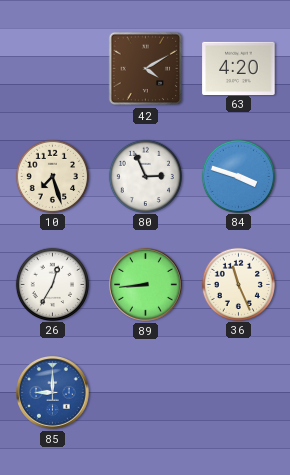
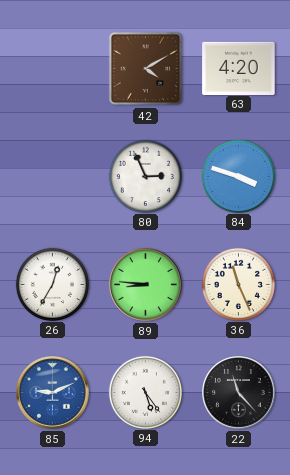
10: 7:27 -> none (52, 176)
89: 8:44 -> 8:46 (146, 285)
85: 9:00 -> 9:11 (53, 393)
94: none -> 5:24 (145, 392)
22: none -> 11:23 (239, 393)
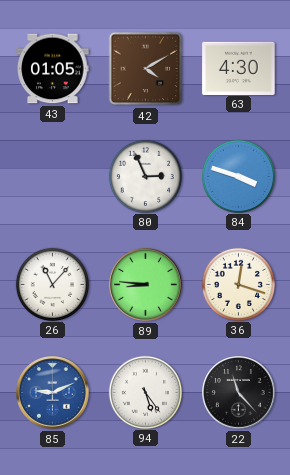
43: none -> 01:05 (53, 69)
63: 4:20 -> 4:30 (239, 68)
26: 12:35 -> 11:07 (52, 284)
36: 11:26 -> 12:18 (238, 284)
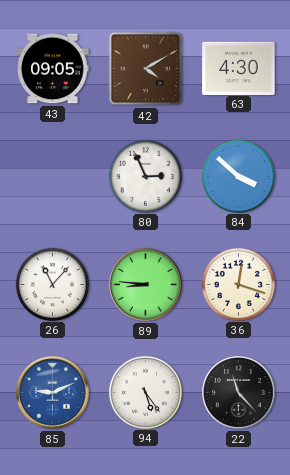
43: 01:05 -> 09:05 (53, 69)
84: 3:48 -> 3:52 (238, 176)
